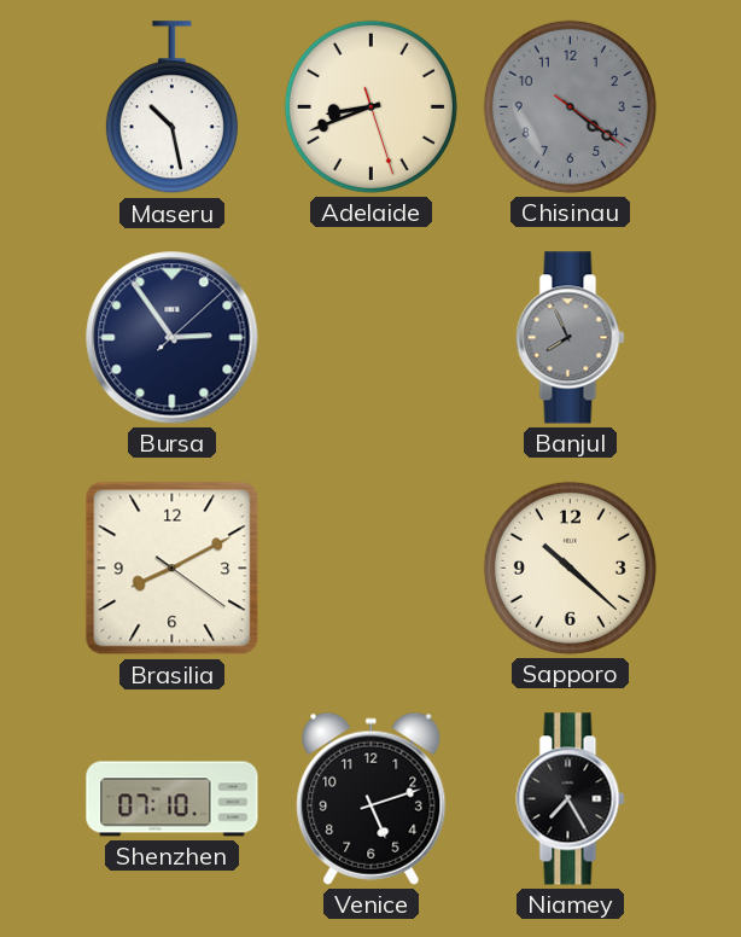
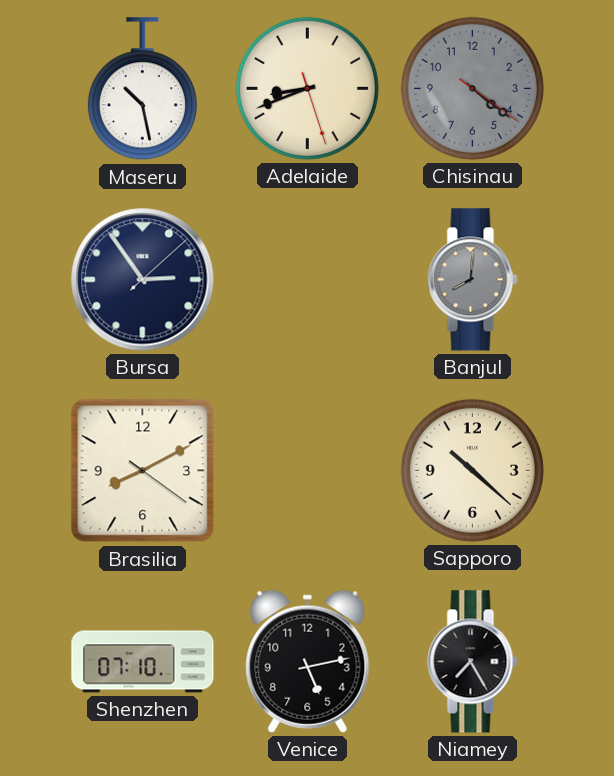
Banjul: 7:56 -> 8:01 (473, 280)
Venice: 5:12 -> 5:13 (308, 661)
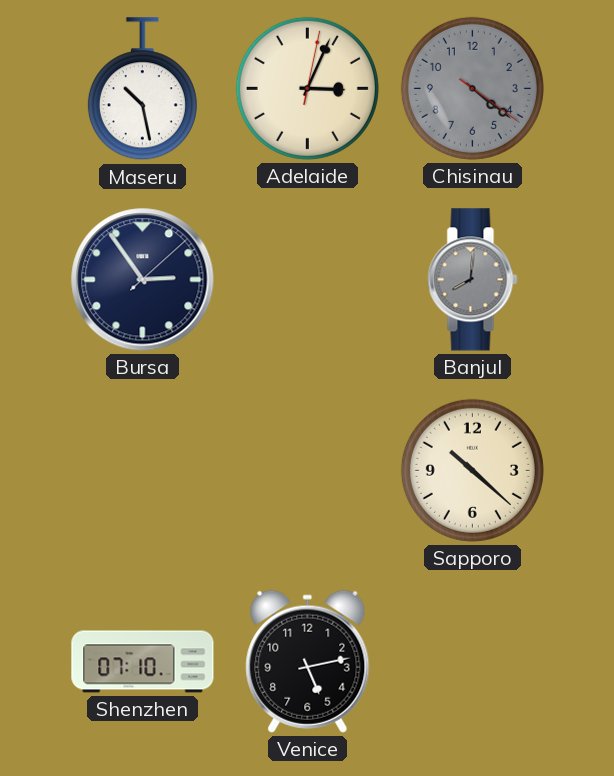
Adelaide: 8:41 -> 3:04 (307, 88)
Brasilia: 8:10 -> none (143, 471)
Niamey: 7:25 -> none (473, 662)
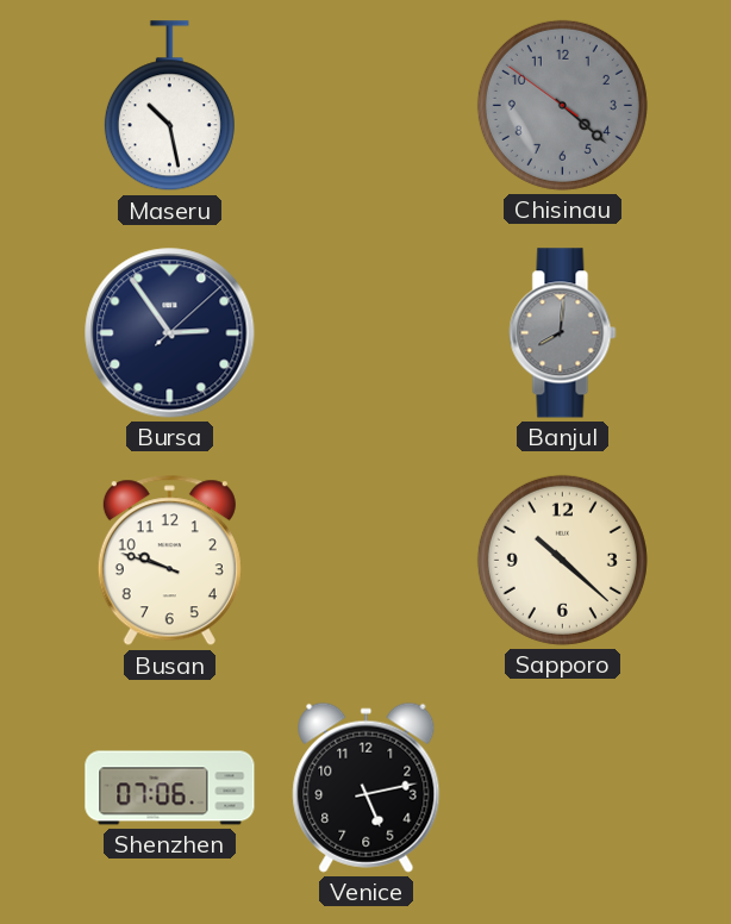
Adelaide: 3:04 -> none (307, 88)
Chisinau: 4:21:21 -> 4:21:51 (562, 105)
Busan: none -> 9:48 (169, 561)
Shenzhen: 07:10 -> 07:06 (170, 788)
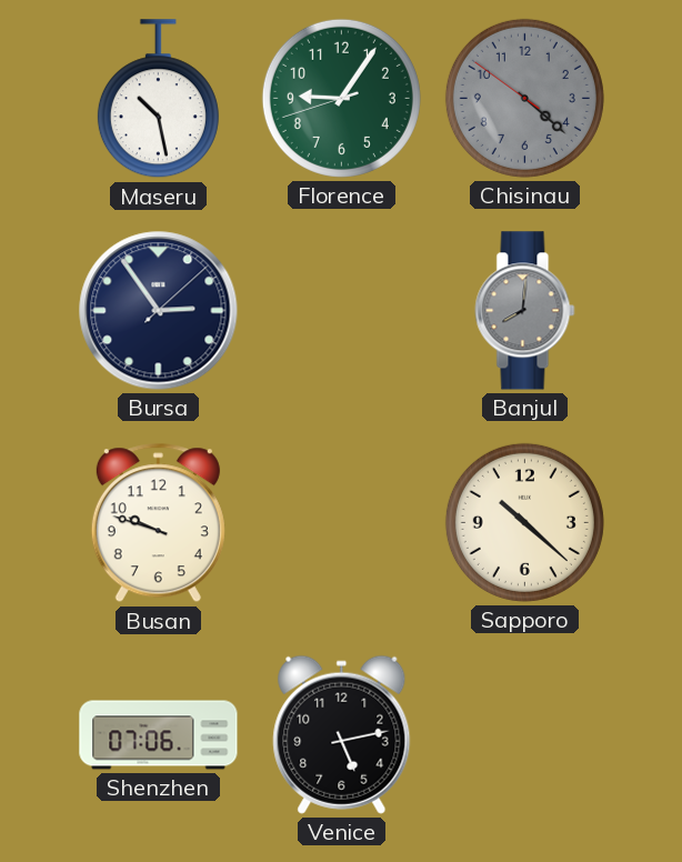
Florence: none -> 9:05 (341, 98)
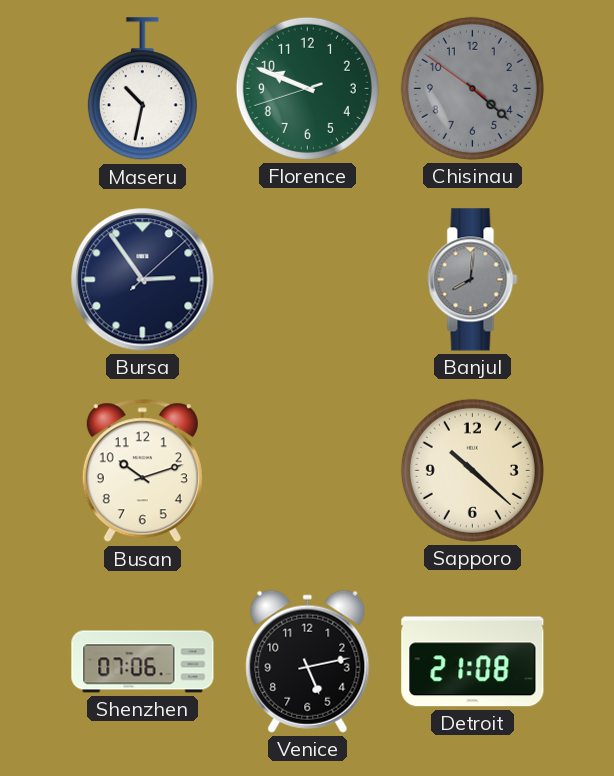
Maseru: 10:28 -> 10:32 (142, 89)
Florence: 9:05 -> 9:48 (307, 88)
Busan: 9:48 -> 10:12 (142, 471)
Detroit: none -> 21:08 (473, 662)
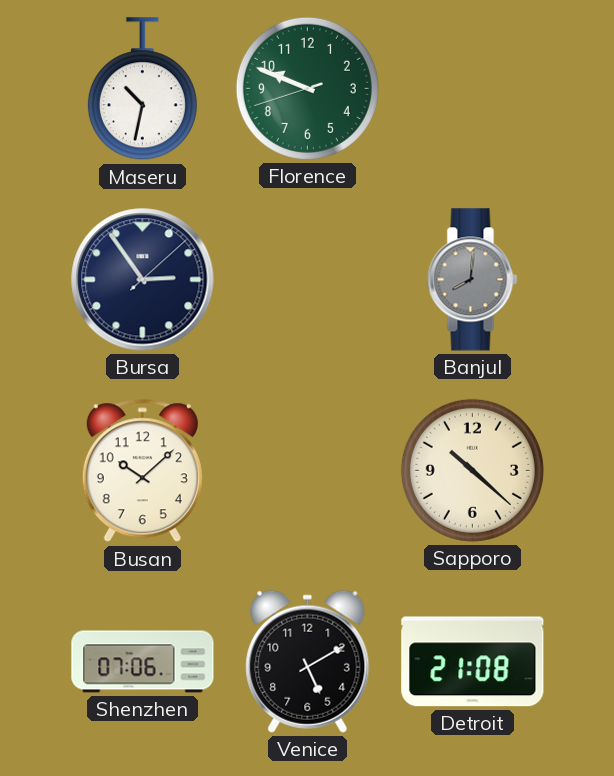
Chisinau: 4:21 -> none (472, 88)
Busan: 10:12 -> 10:08 (142, 471)
Venice: 5:13 -> 5:10 (308, 661)
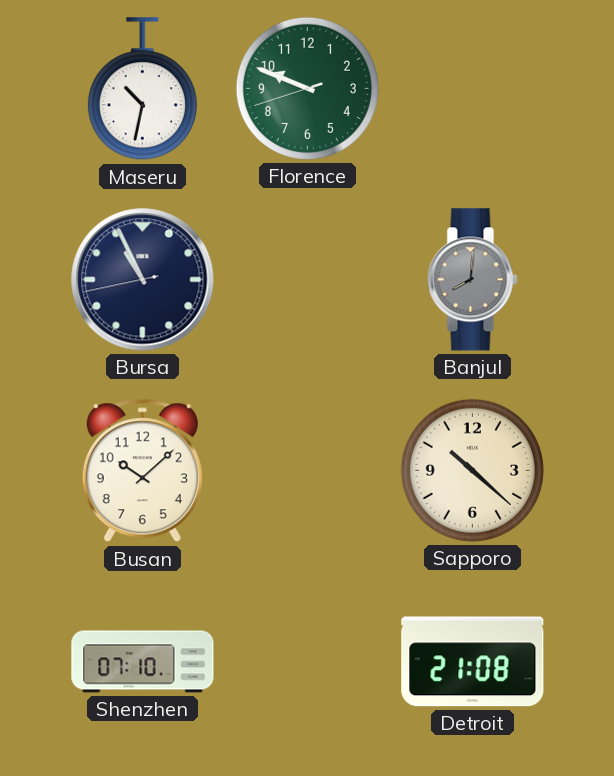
Bursa: 2:54 -> 10:55 (143, 280)
Shenzhen: 07:06 -> 07:10 (143, 662)
Venice: 5:10 -> none (308, 661)
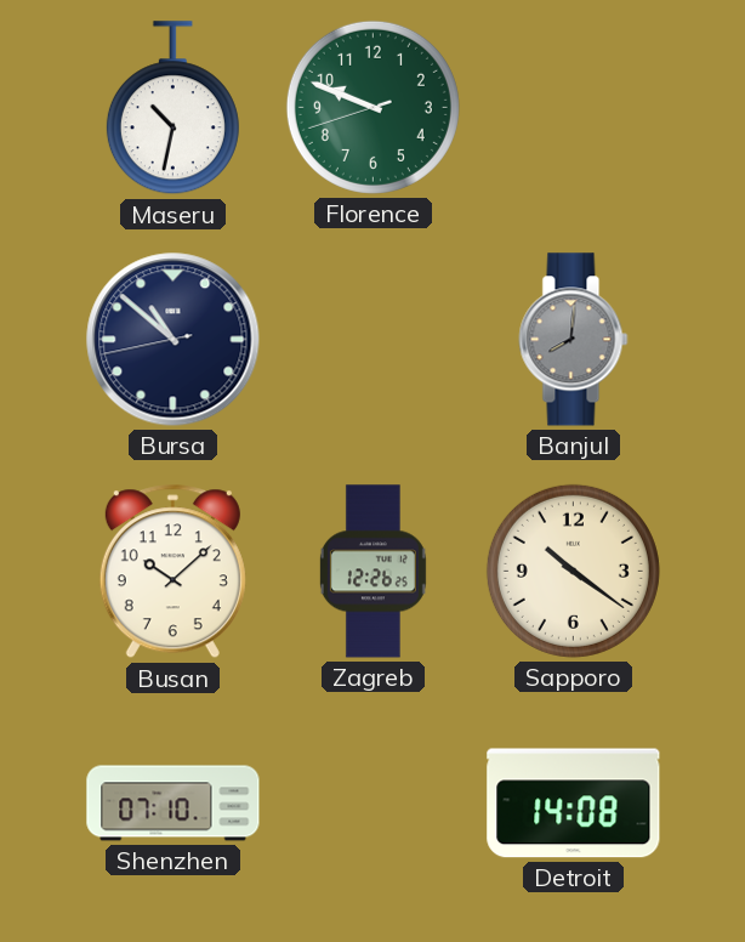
Bursa: 10:55 -> 10:51 (174, 340)
Zagreb: none -> 12:26 (373, 572)
Sapporo: 10:22 -> 10:21 (573, 571)
Detroit: 21:08 -> 14:08 (574, 804)
